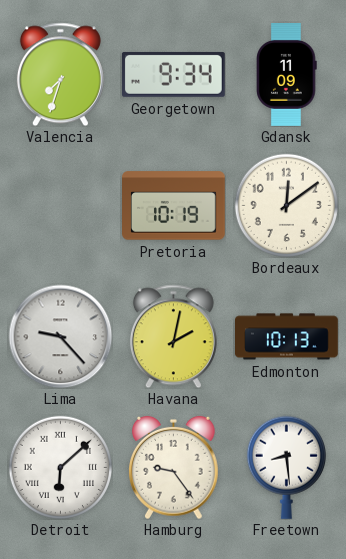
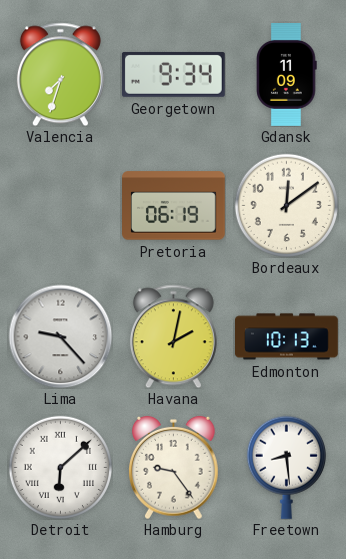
Pretoria: 10:19 -> 06:19 (174, 206)
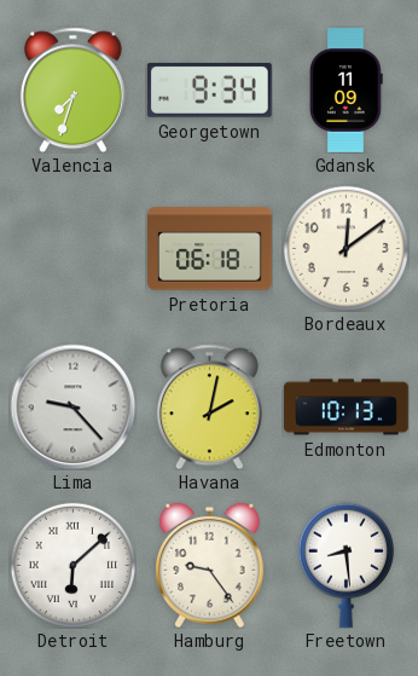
Pretoria: 06:19 -> 06:18 (210, 249)
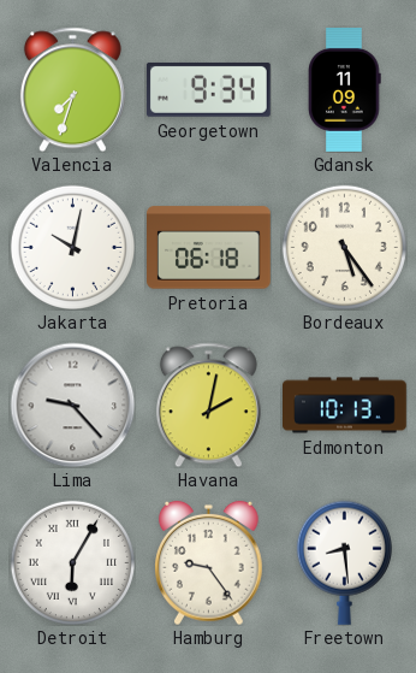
Jakarta: none -> 10:02 (72, 247)
Bordeaux: 12:09 -> 5:24 (344, 247)
Detroit: 6:08 -> 6:05 (72, 562)
